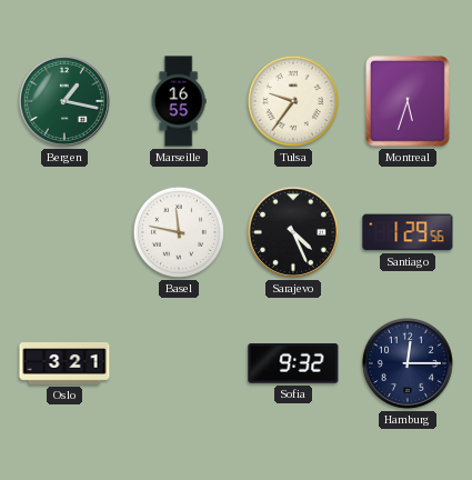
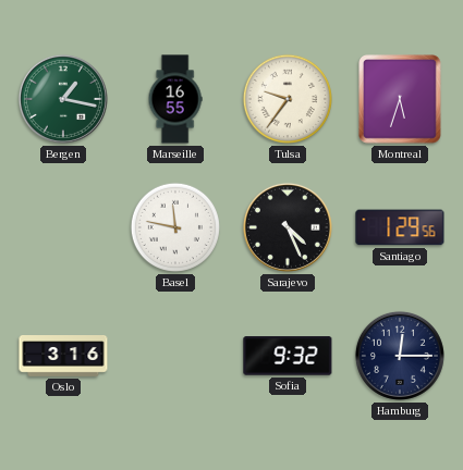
Oslo: 3:21 -> 3:16 (63, 356)
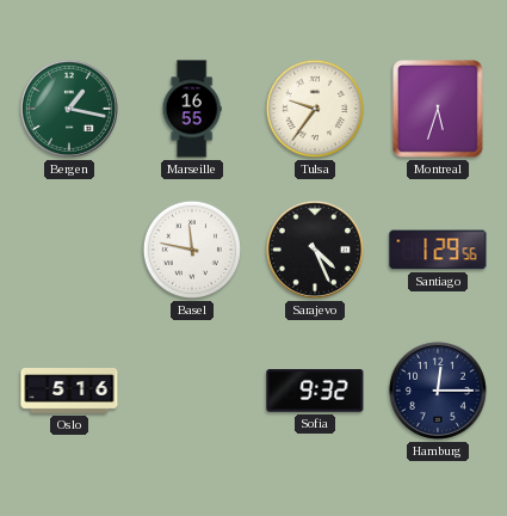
Oslo: 3:16 -> 5:16 (69, 391)
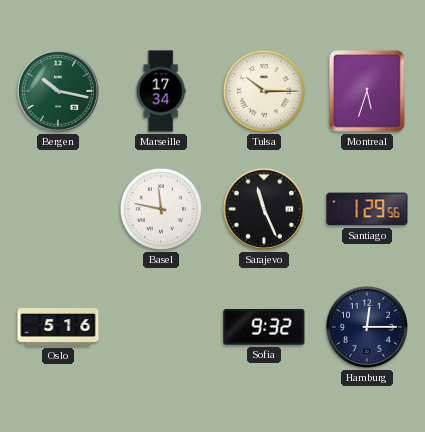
Bergen: 1:17 -> 10:17 (58, 91)
Marseille: 16:55 -> 17:34 (161, 91)
Tulsa: 9:36 -> 10:15 (264, 91)
Sarajevo: 4:26 -> 11:26 (264, 209)
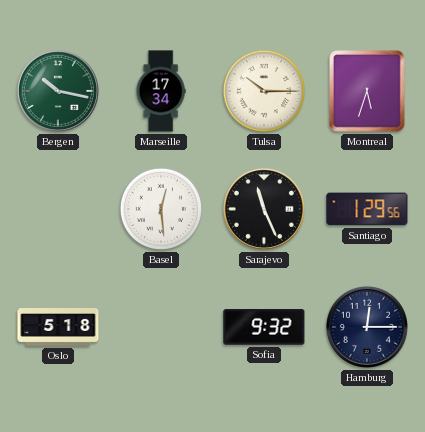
Basel: 11:47 -> 12:29 (161, 209)
Oslo: 5:16 -> 5:18 (58, 327)
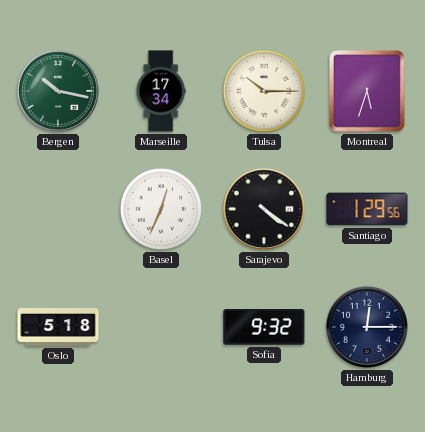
Basel: 12:29 -> 12:34 (161, 209)
Sarajevo: 11:26 -> 4:21 (264, 209)
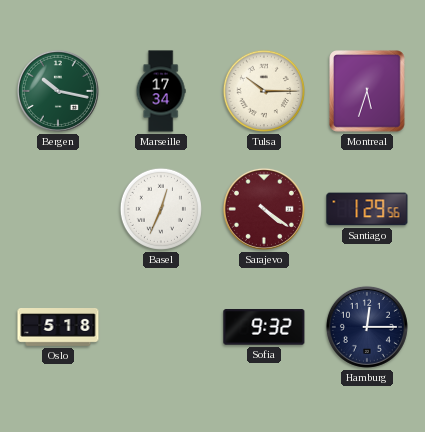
Sarajevo dial: black -> burgundy (264, 209)
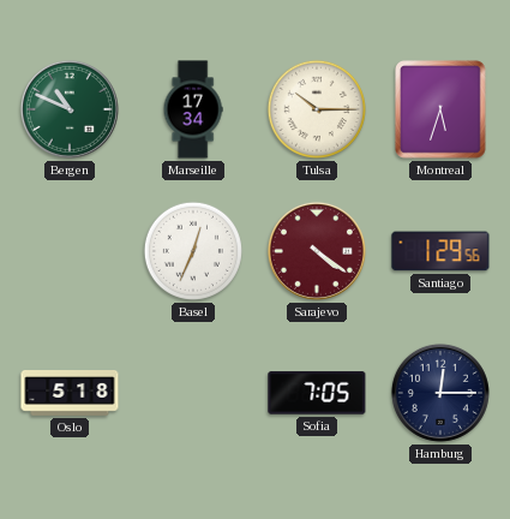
Bergen: 10:17 -> 10:49 (70, 109)
Sofia: 9:32 -> 7:05 (317, 393)
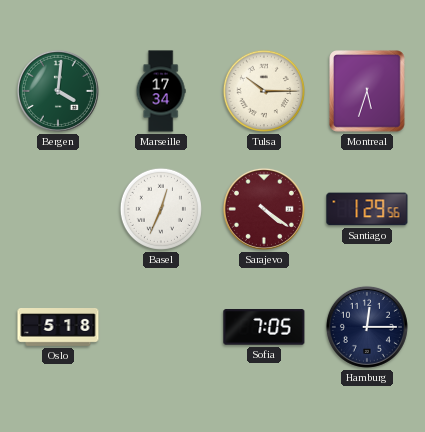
Bergen: 10:49 -> 4:01 (58, 91)
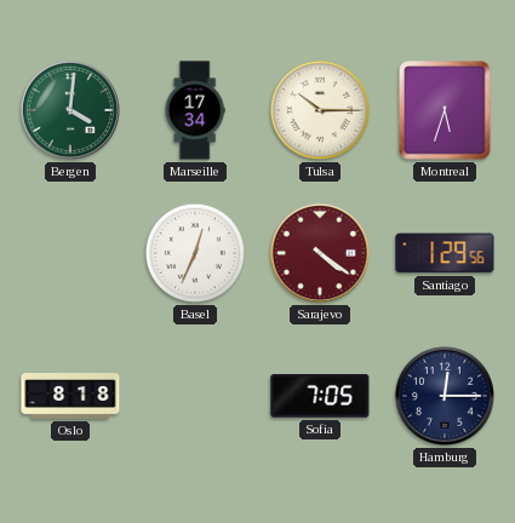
Oslo: 5:18 -> 8:18 (70, 396)
